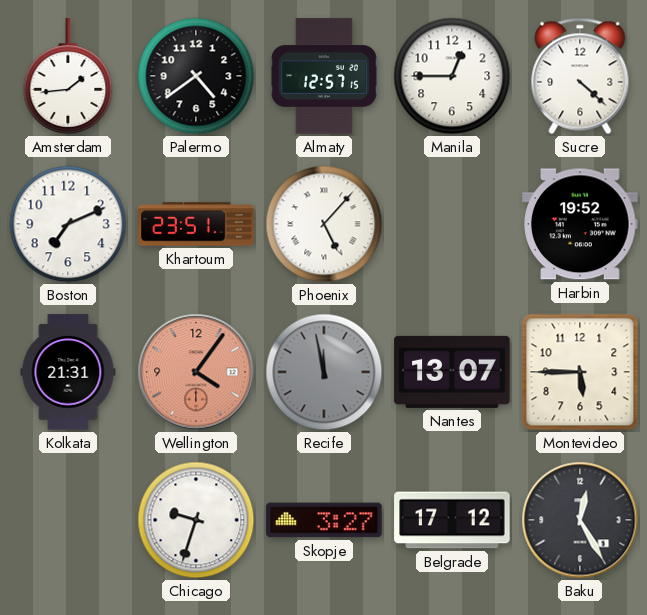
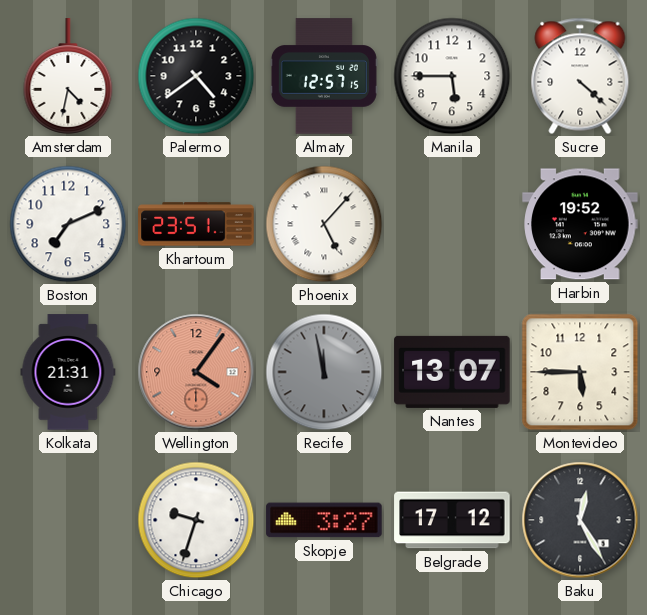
Amsterdam: 1:44 -> 4:32 (68, 76)
Manila: 12:45 -> 5:45 (452, 76)
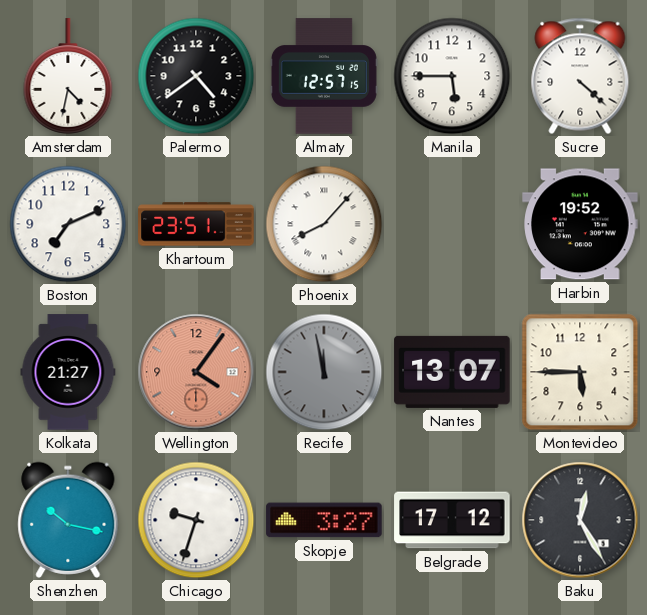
Phoenix: 5:07 -> 8:07 (324, 224)
Kolkata: 21:31 -> 21:27 (68, 372)
Shenzhen: none -> 10:17 (68, 520)
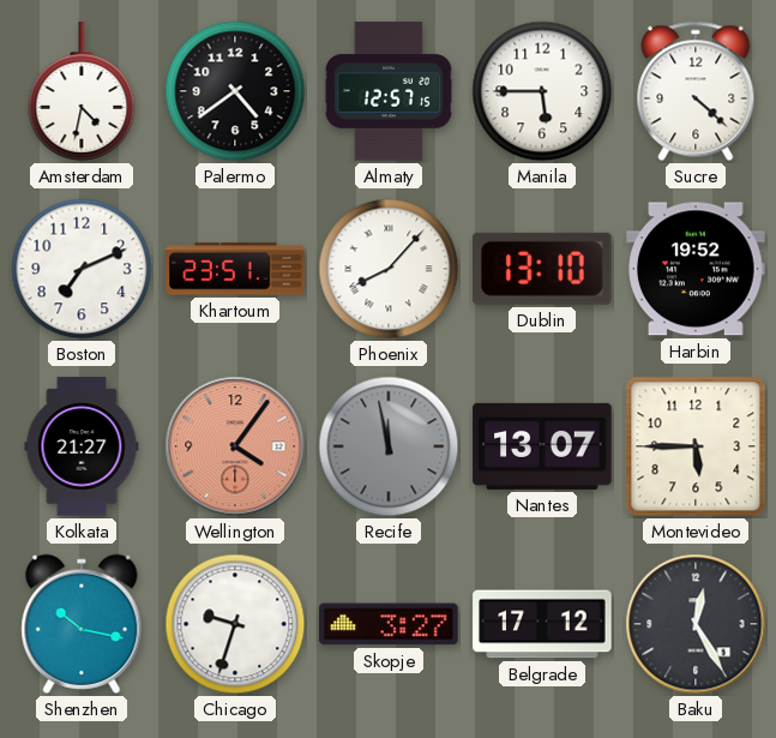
Dublin: none -> 13:10 (543, 269)
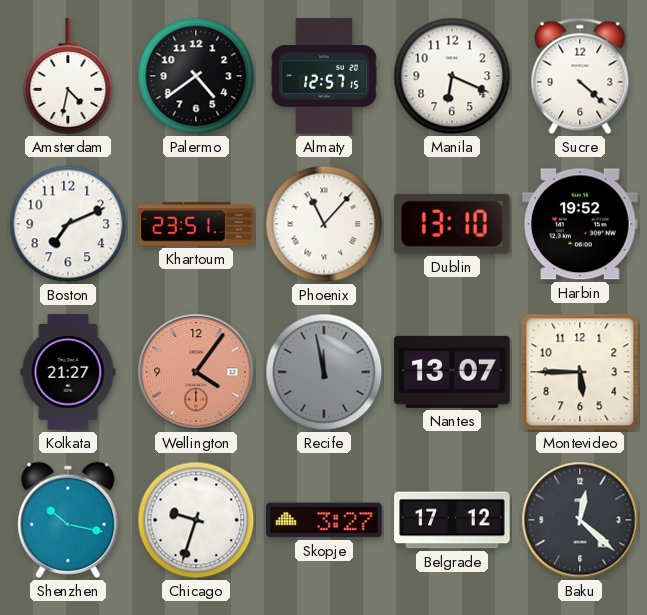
Manila: 5:45 -> 6:19 (452, 76)
Phoenix: 8:07 -> 11:07 (324, 224)
Baku: 12:25 -> 12:22 (580, 520)
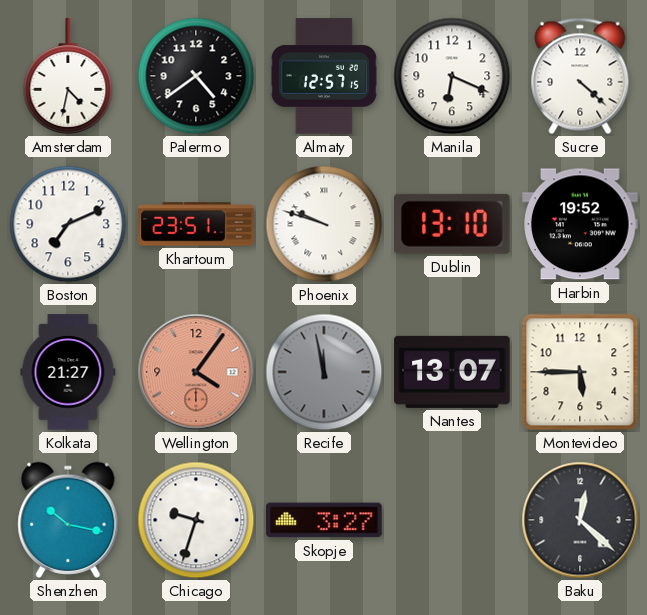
Phoenix: 11:07 -> 9:48 (324, 224)
Belgrade: 17:12 -> none (452, 520)
